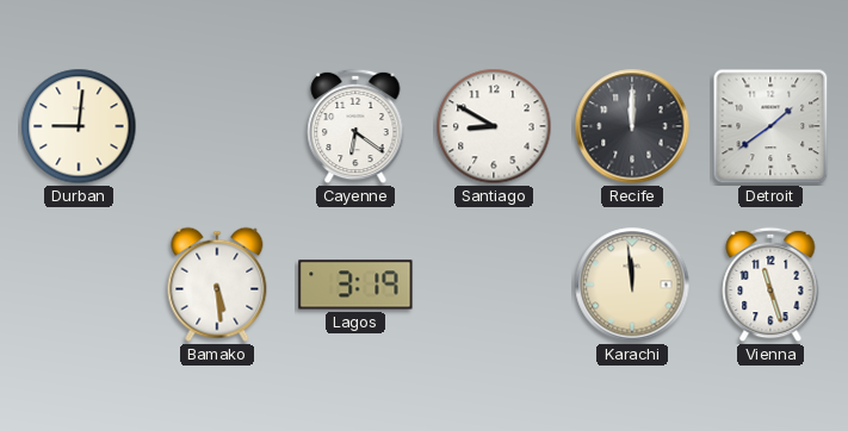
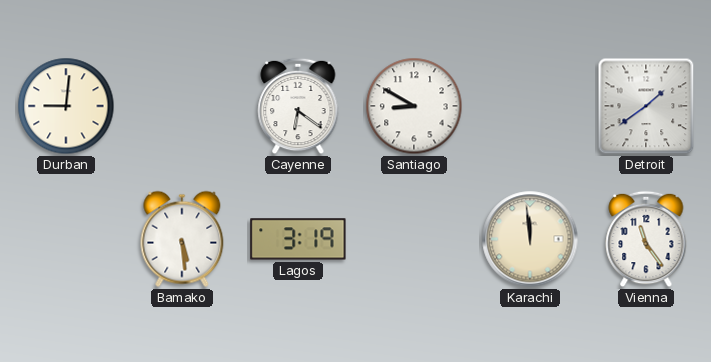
Recife: 12:00 -> none (632, 126)
Vienna: 11:27 -> 11:24 (646, 239)
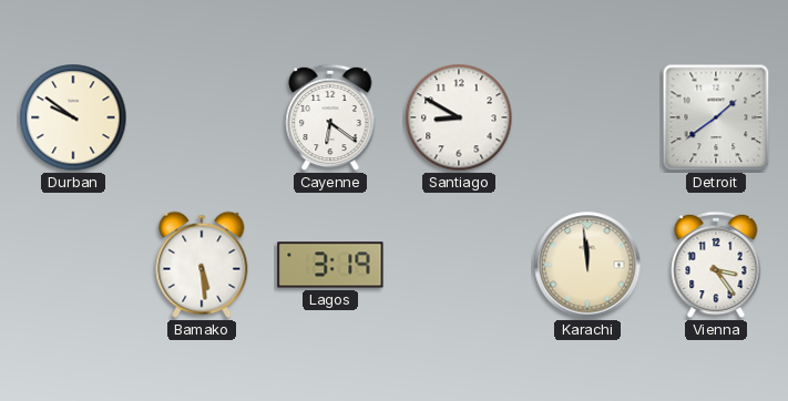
Durban: 9:01 -> 9:51 (73, 117)
Vienna: 11:24 -> 3:24 (716, 265)
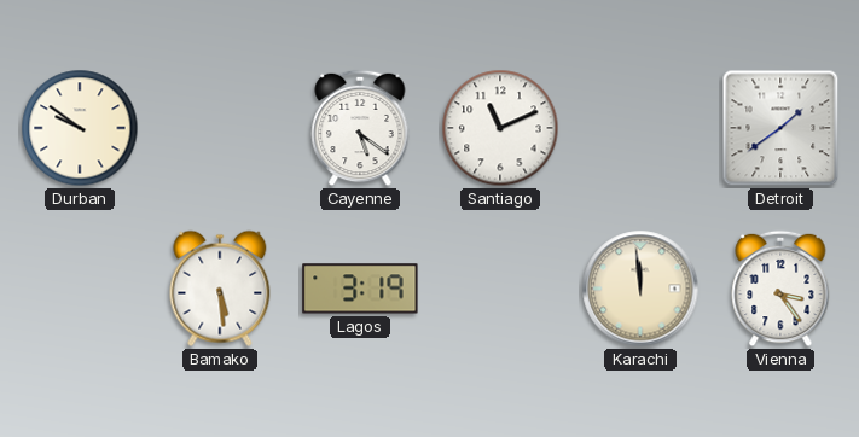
Cayenne: 6:21 -> 5:21 (360, 128)
Santiago: 8:50 -> 11:11 (500, 128)
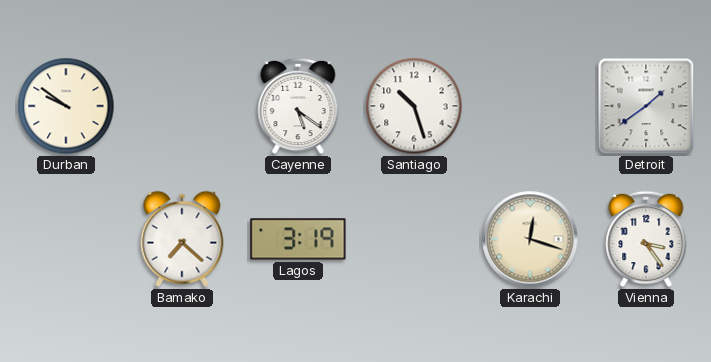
Santiago: 11:11 -> 10:27 (414, 106)
Bamako: 5:29 -> 7:22 (182, 239)
Karachi: 11:59 -> 12:18 (530, 239)
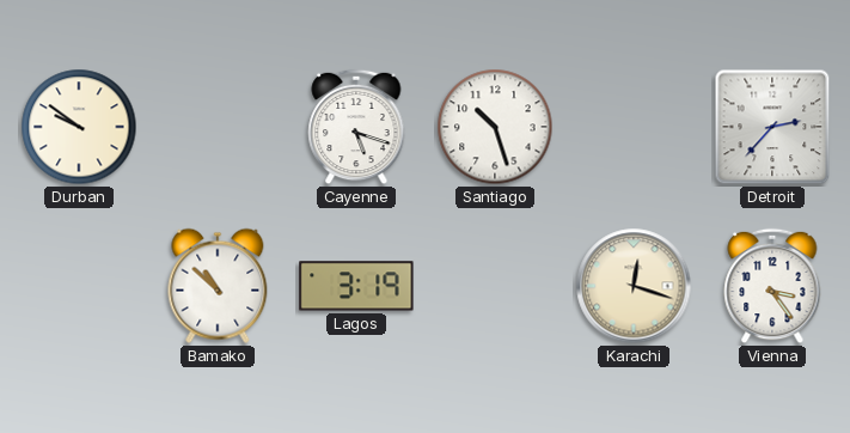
Cayenne: 5:21 -> 5:18 (356, 127)
Detroit: 1:39 -> 2:37 (772, 127)
Bamako: 7:22 -> 10:52 (218, 286)
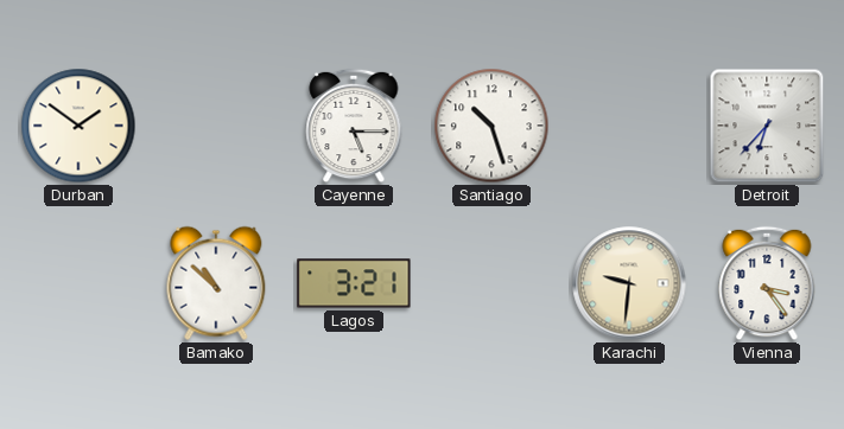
Durban: 9:51 -> 1:51 (78, 126)
Cayenne: 5:18 -> 5:15 (354, 126)
Detroit: 2:37 -> 6:37 (767, 126)
Lagos: 3:19 -> 3:21 (354, 283)
Karachi: 12:18 -> 9:31 (629, 283)
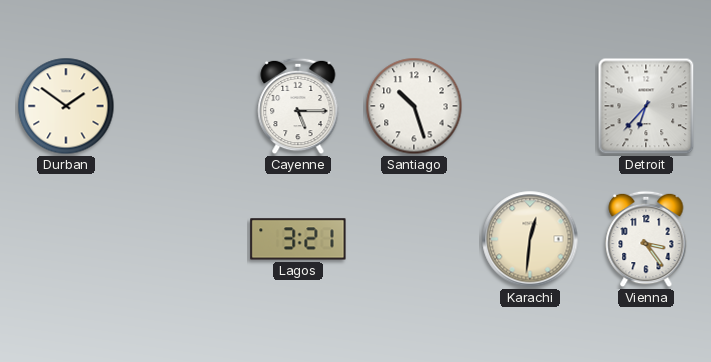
Bamako: 10:52 -> none (216, 283)
Karachi: 9:31 -> 12:31 (530, 239)
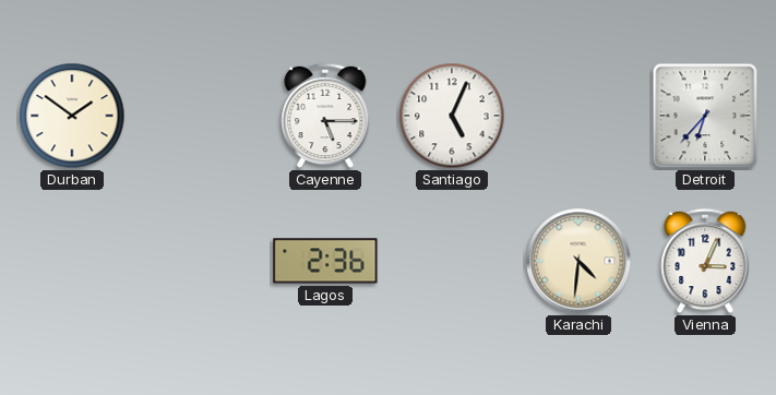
Santiago: 10:27 -> 5:04 (452, 116)
Lagos: 3:21 -> 2:36 (325, 261)
Karachi: 12:31 -> 4:31 (578, 261)
Vienna: 3:24 -> 3:04 (705, 261)
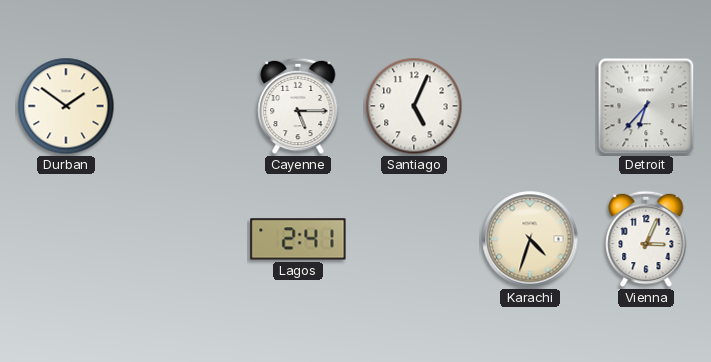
Lagos: 2:36 -> 2:41 (298, 239)
Karachi: 4:31 -> 4:33 (530, 239)
